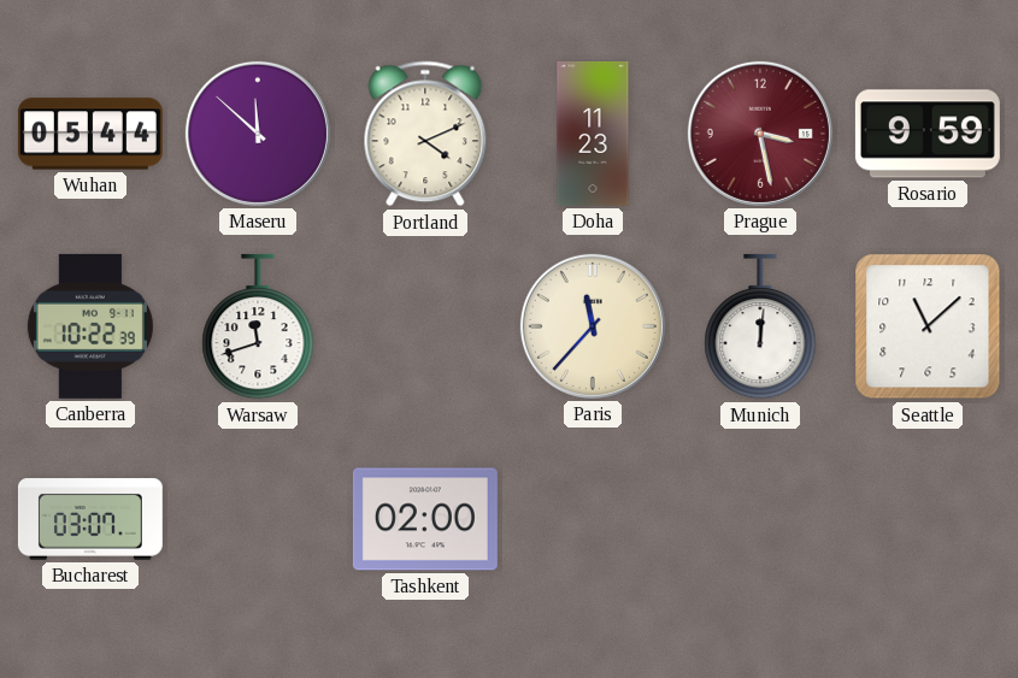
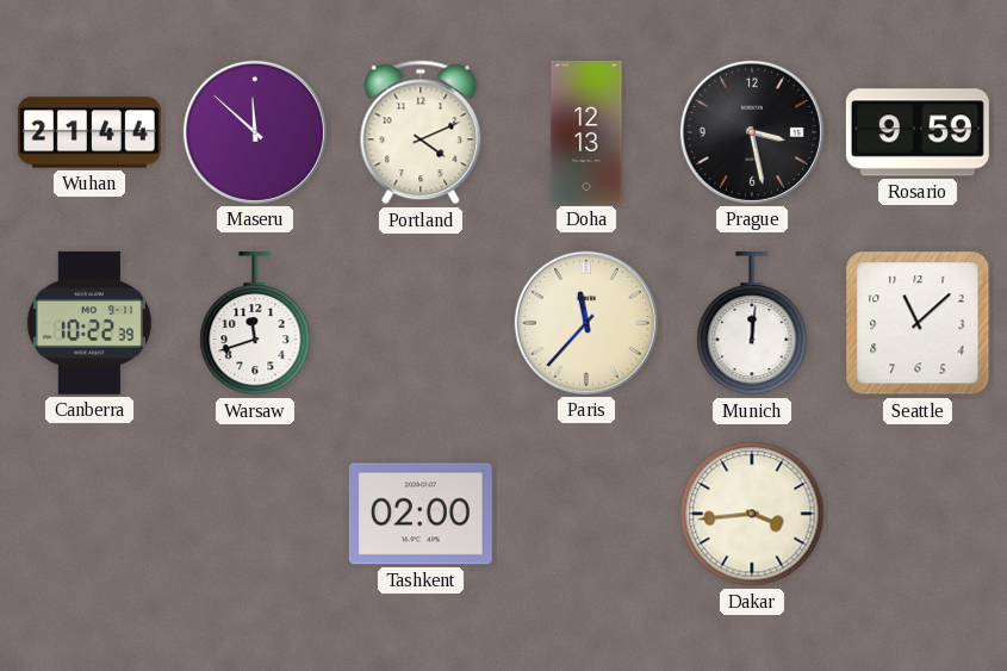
Wuhan: 05:44 -> 21:44 (89, 132)
Doha: 11:23 -> 12:13 (586, 132)
Prague dial: burgundy -> black (752, 132)
Bucharest: 03:07 -> none (90, 519)
Dakar: none -> 3:44 (752, 514)
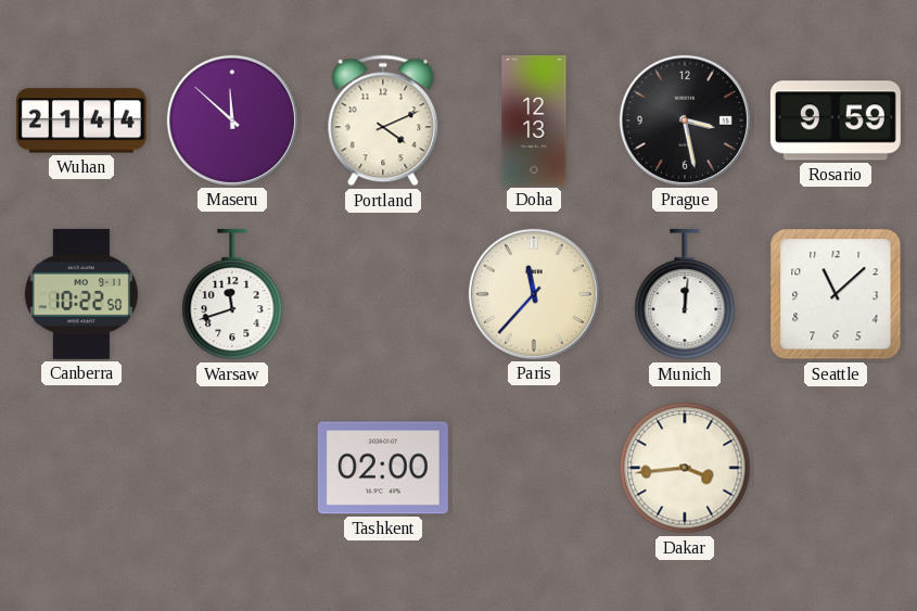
Canberra: 10:22:39 -> 10:22:50 (81, 294)
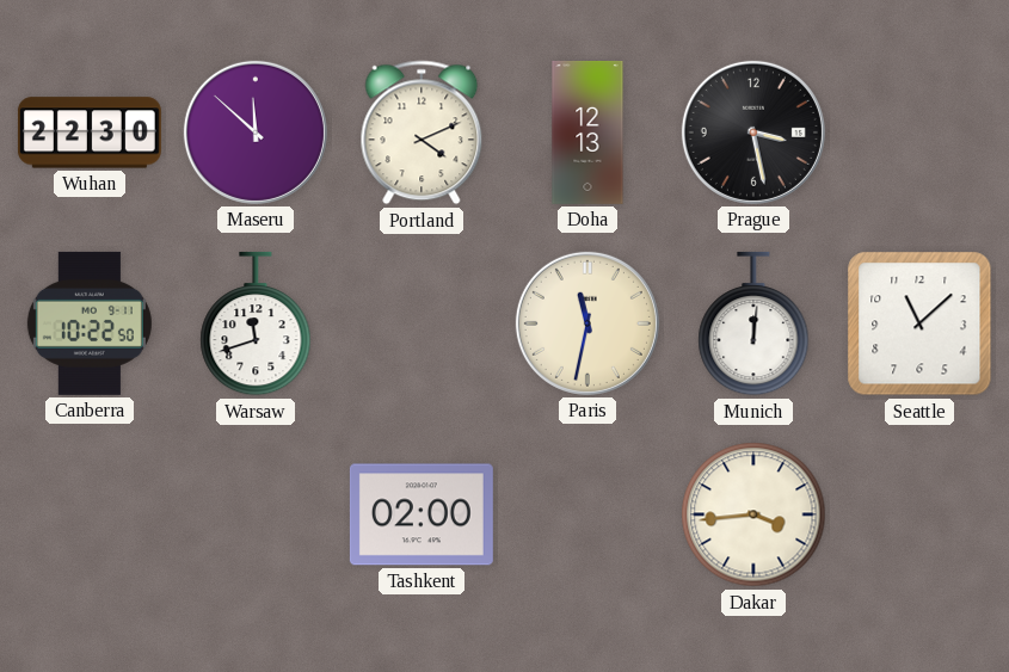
Wuhan: 21:44 -> 22:30 (90, 132)
Rosario: 9:59 -> none (836, 120)
Paris: 11:37 -> 11:32 (587, 323)
